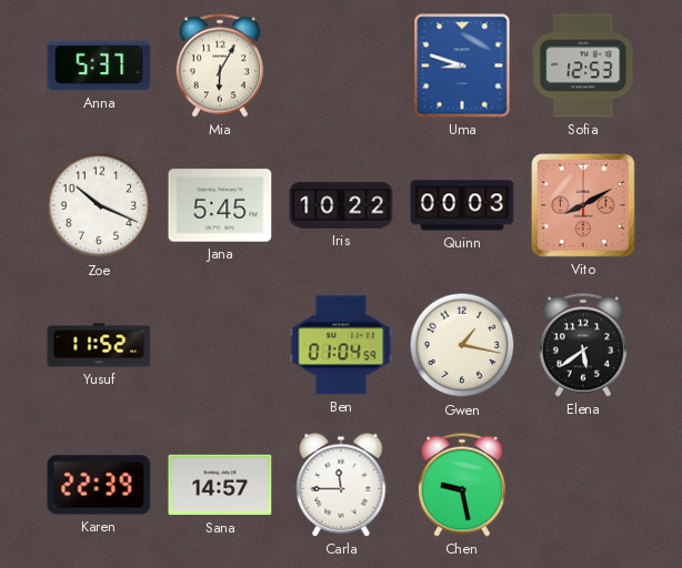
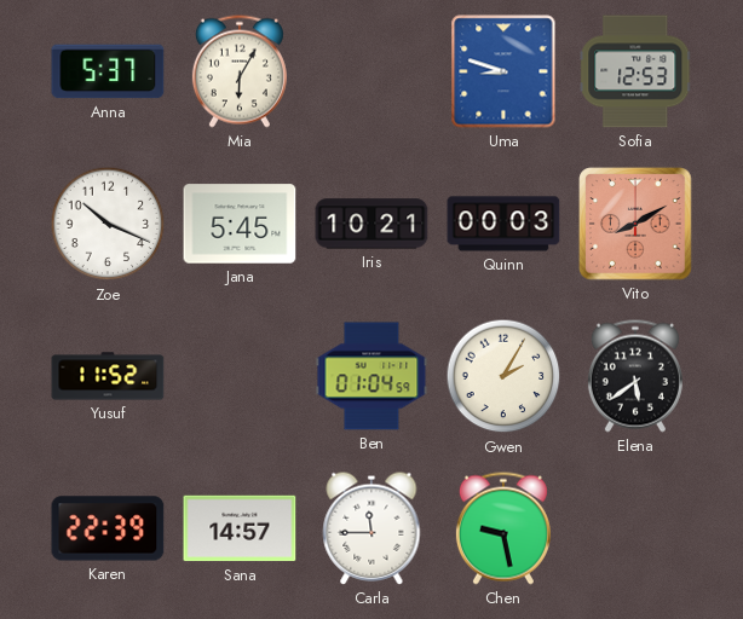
Iris: 10:22 -> 10:21 (372, 224)
Gwen: 1:17 -> 2:05 (503, 376)
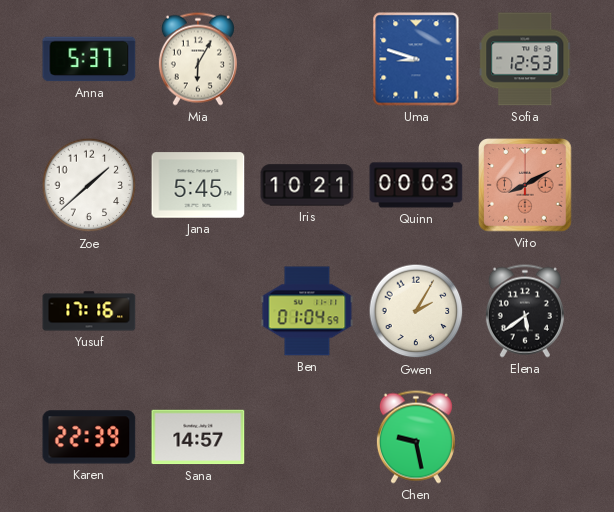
Zoe: 10:19 -> 1:38 (89, 185)
Yusuf: 11:52 -> 17:16 (89, 311)
Carla: 11:45 -> none (372, 528)
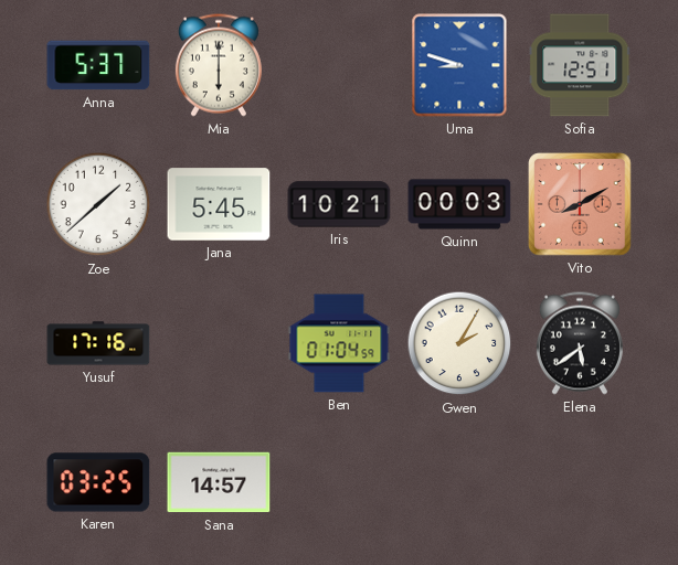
Mia: 6:05 -> 6:00 (219, 65)
Sofia: 12:53 -> 12:51 (580, 65)
Karen: 22:39 -> 03:25 (98, 482)
Chen: 9:28 -> none (416, 437)
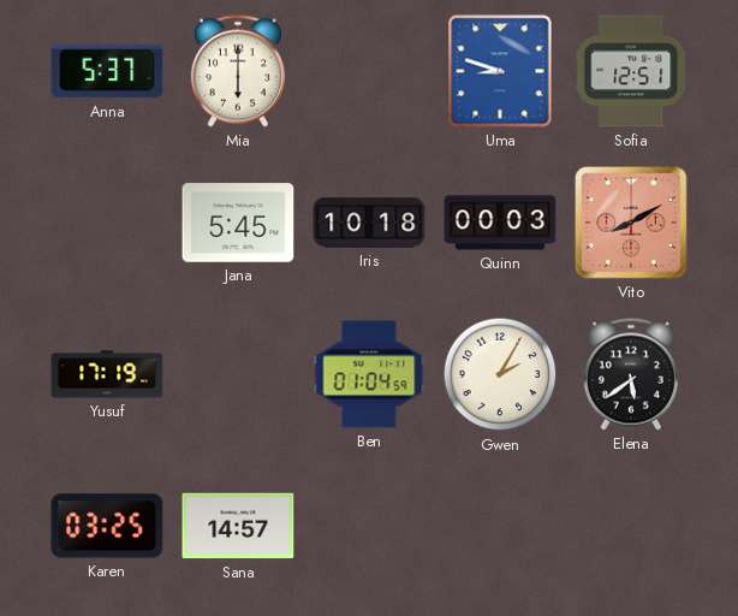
Zoe: 1:38 -> none (98, 204)
Iris: 10:21 -> 10:18 (369, 223)
Yusuf: 17:16 -> 17:19 (107, 374)
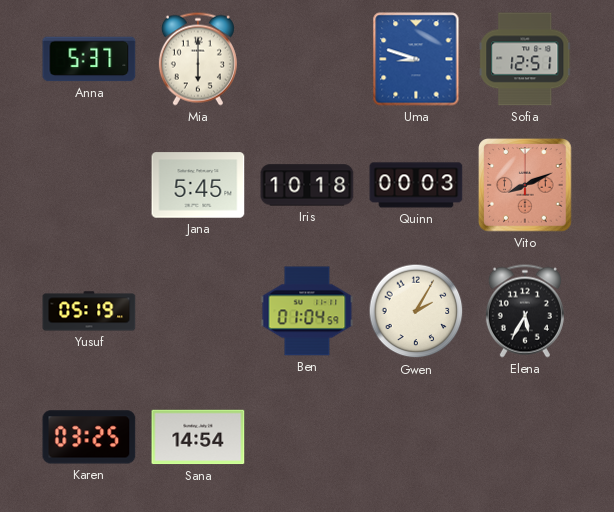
Vito: 8:10 -> 8:11 (525, 185)
Yusuf: 17:19 -> 05:19 (89, 311)
Elena: 5:39 -> 5:35 (525, 311)
Sana: 14:57 -> 14:54 (198, 437)
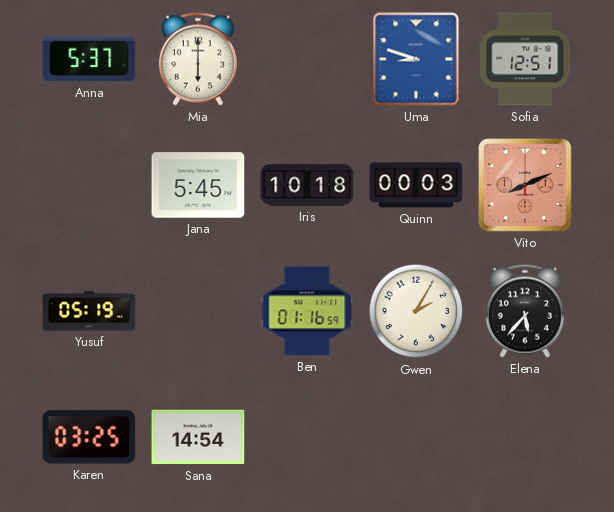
Ben: 01:04 -> 01:16 (307, 311)
Elena: 5:35 -> 5:37 (525, 311)
